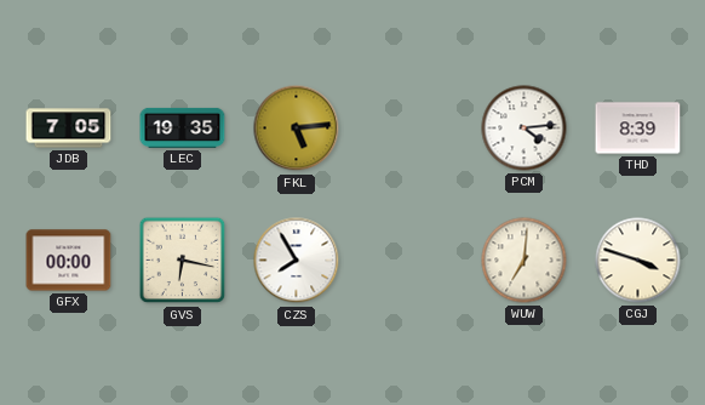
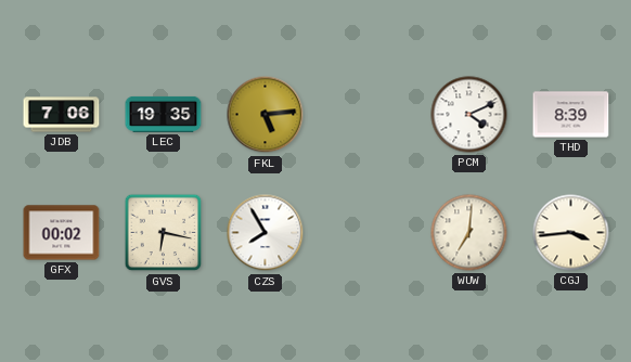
JDB: 7:05 -> 7:06 (62, 115)
PCM: 4:14 -> 4:11 (469, 115)
GFX: 00:00 -> 00:02 (62, 233)
CGJ: 3:48 -> 3:44 (571, 233)
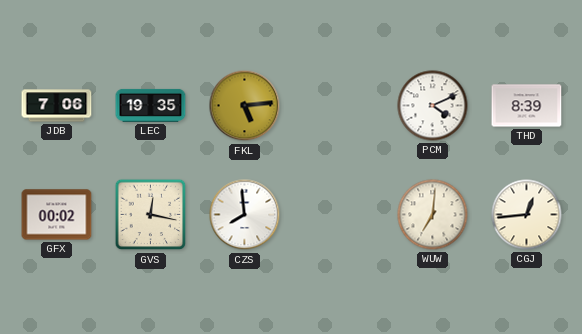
GVS: 6:17 -> 12:17 (151, 215)
CZS: 7:55 -> 7:59 (245, 215)
CGJ: 3:44 -> 12:44 (527, 215)
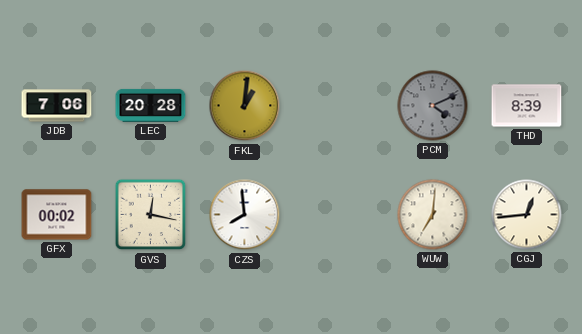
LEC: 19:35 -> 20:28 (151, 105)
FKL: 5:14 -> 1:01 (245, 106)
PCM dial: white -> grey (433, 106)
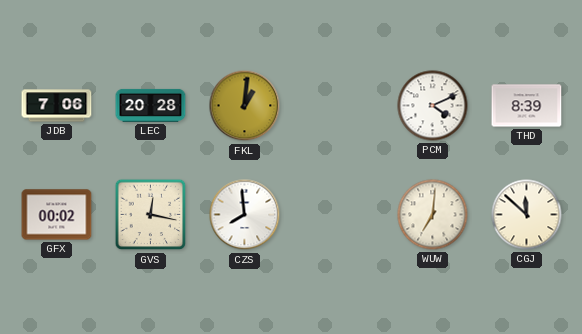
PCM dial: grey -> white (433, 106)
CGJ: 12:44 -> 11:52 (527, 215)
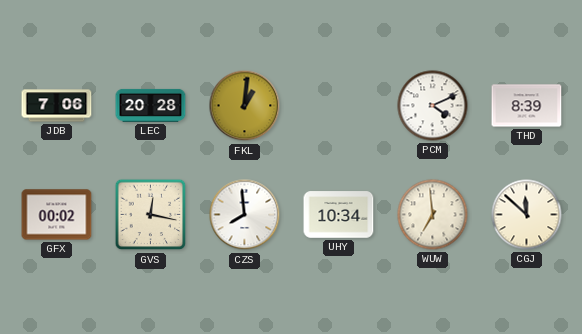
UHY: none -> 10:34 (339, 215)
WUW: 7:01 -> 6:59 (433, 215)
